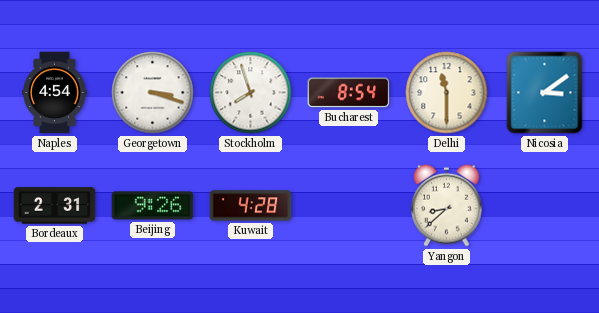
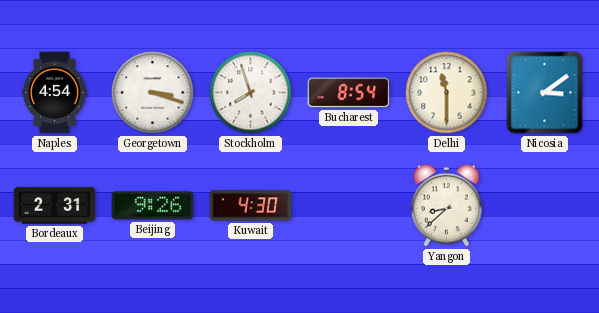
Kuwait: 4:28 -> 4:30 (251, 206)
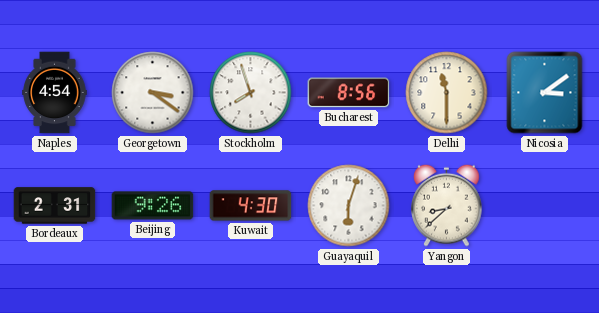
Georgetown: 3:18 -> 3:21 (153, 93)
Bucharest: 8:54 -> 8:56 (349, 93)
Guayaquil: none -> 6:03 (349, 206)
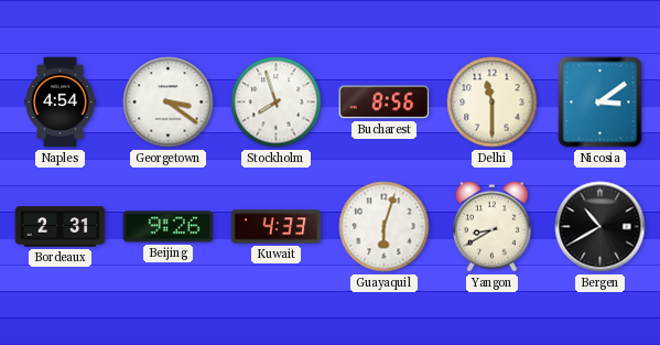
Kuwait: 4:30 -> 4:33 (277, 227)
Yangon: 8:38 -> 8:40 (493, 226)
Bergen: none -> 10:40 (601, 227)
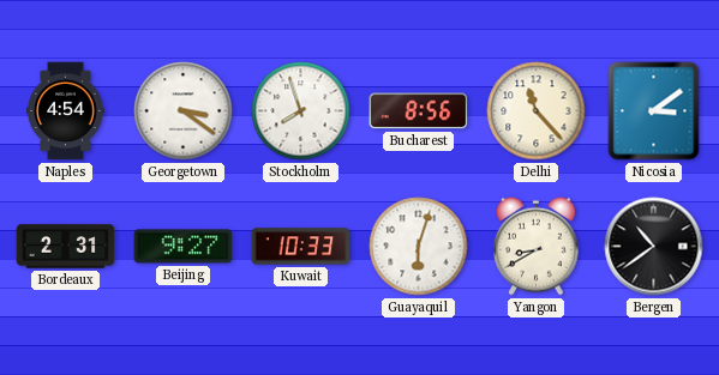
Delhi: 11:30 -> 11:23 (537, 111)
Beijing: 9:26 -> 9:27 (184, 247)
Kuwait: 4:33 -> 10:33 (301, 247)
Bergen: 10:40 -> 10:39 (654, 247)
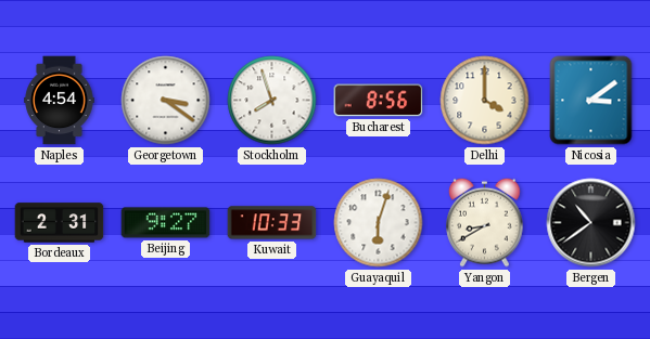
Delhi: 11:23 -> 4:00 (485, 101)
